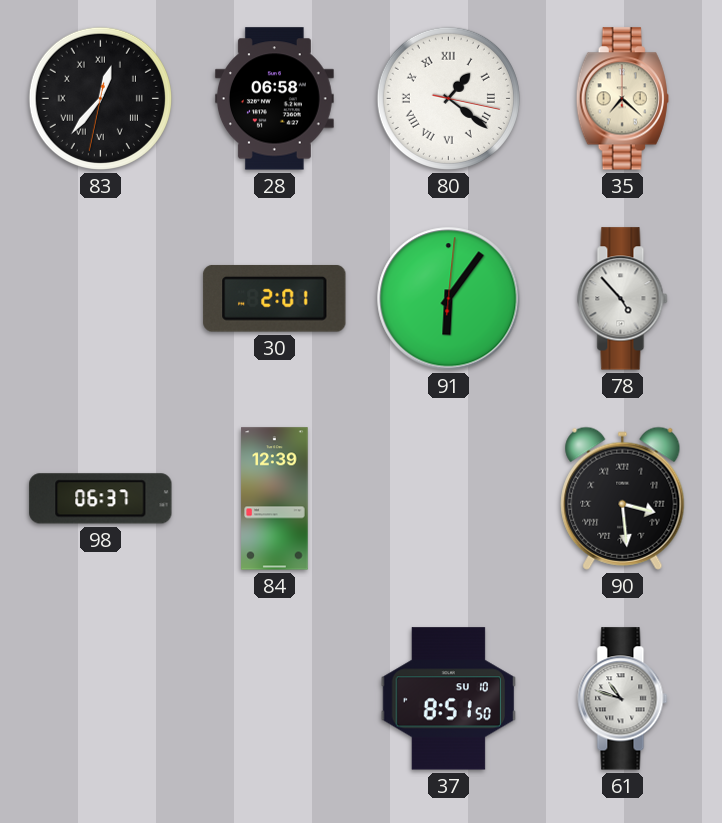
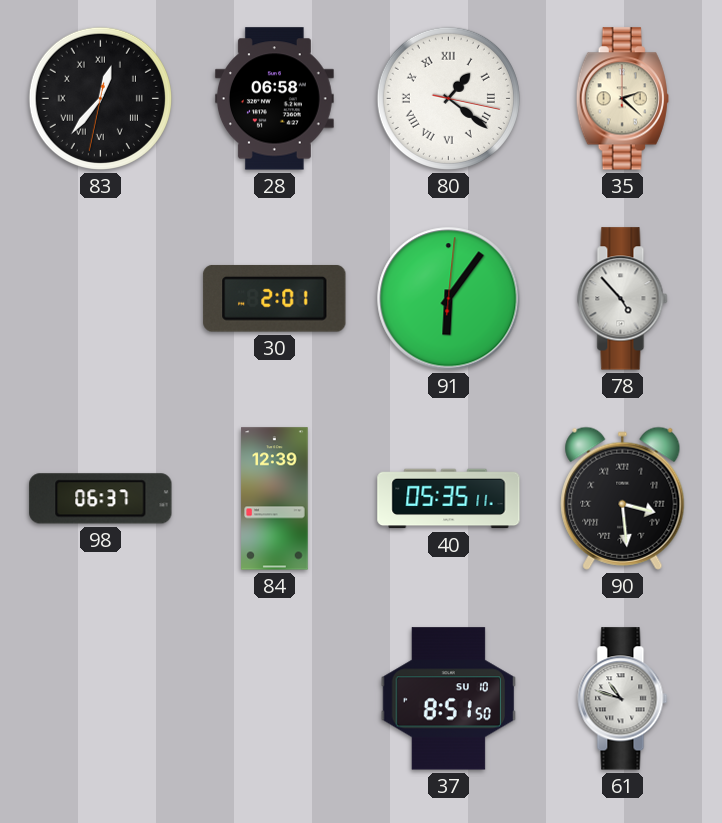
35: 7:22 -> 2:22 (622, 99)
40: none -> 05:35 (449, 499)
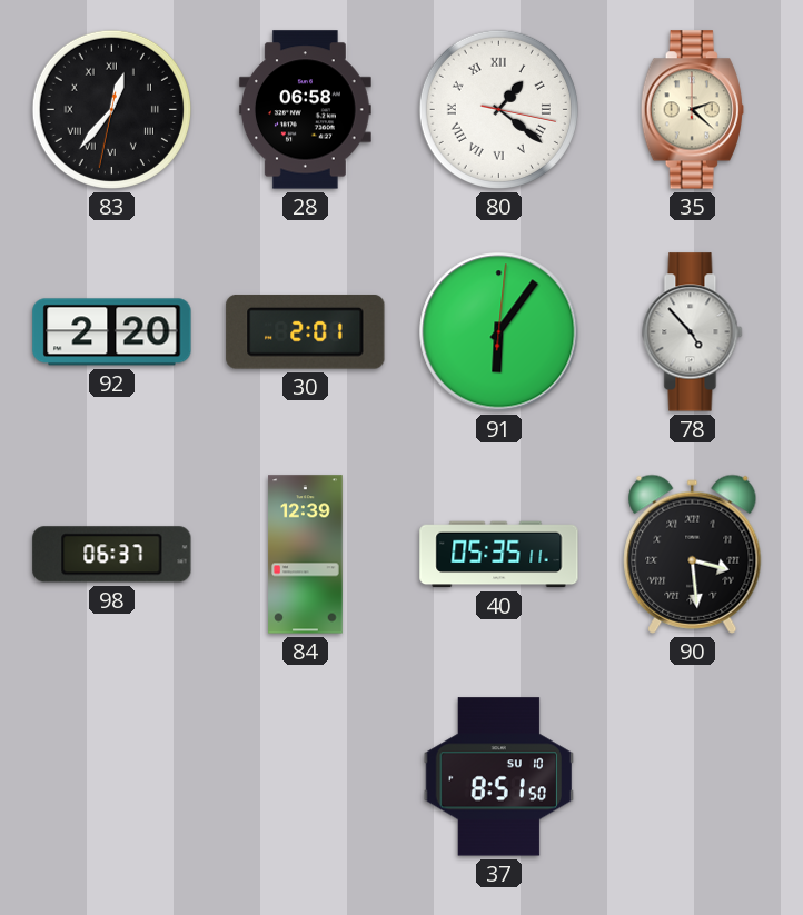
92: none -> 2:20 (112, 332)
61: 10:48 -> none (623, 699)
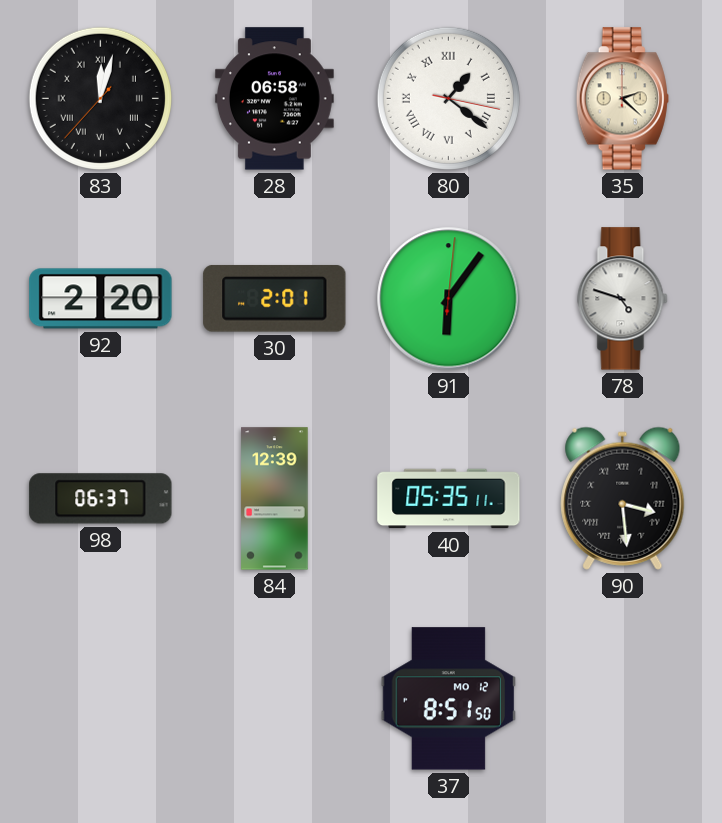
83: 12:36 -> 12:02 (100, 98)
78: 4:53 -> 4:48 (623, 299)
37 date: SU 10 -> MO 12 (449, 699)
